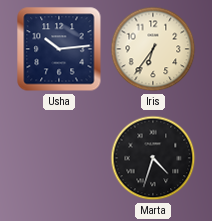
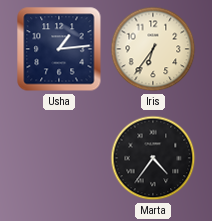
Usha: 10:14 -> 1:14 (59, 49)
Marta: 4:33 -> 4:36 (153, 158)
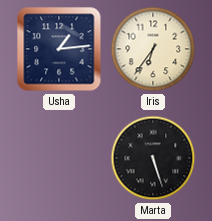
Marta: 4:36 -> 5:27 (153, 158)
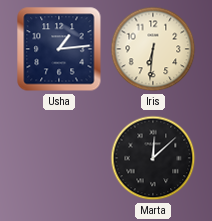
Iris: 6:36 -> 6:31 (153, 49)
Marta: 5:27 -> 12:08 (153, 158)
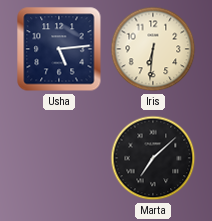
Usha: 1:14 -> 5:14 (59, 49)
Marta: 12:08 -> 7:08 (153, 158)
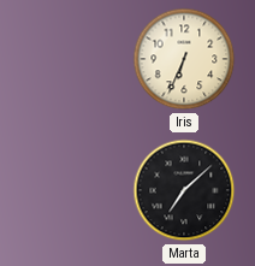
Usha: 5:14 -> none (59, 49)
Iris: 6:31 -> 6:34 (184, 59)
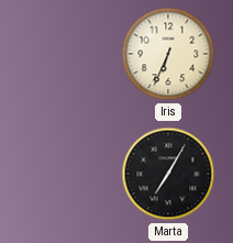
Marta: 7:08 -> 7:05 (168, 174)
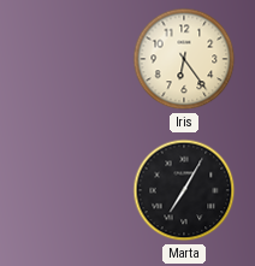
Iris: 6:34 -> 6:24 (184, 59)
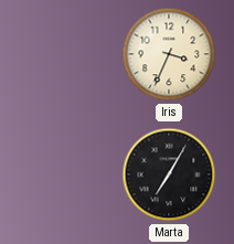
Iris: 6:24 -> 3:34 (169, 54)
